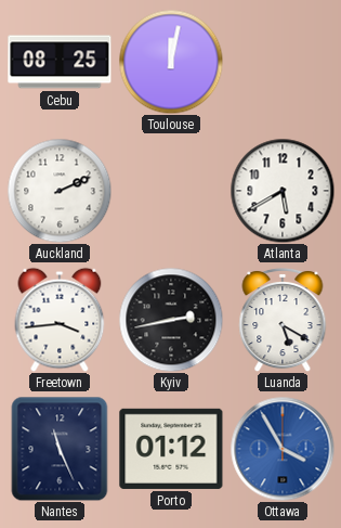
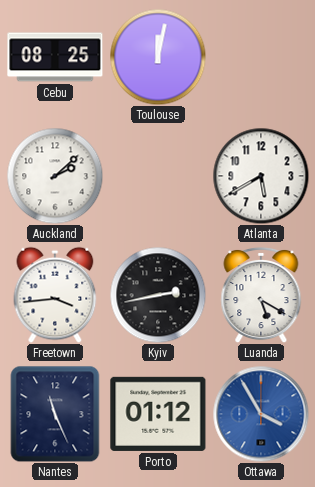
Auckland: 2:11 -> 2:08 (55, 176)
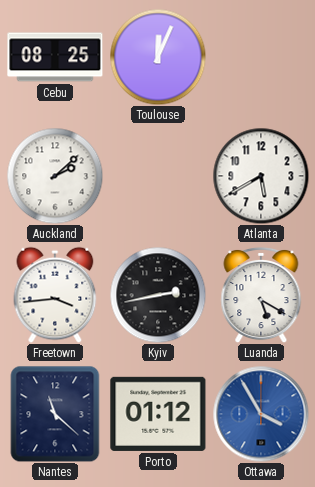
Toulouse: 12:02 -> 12:04 (158, 57)
Nantes: 11:26 -> 11:22 (55, 414)
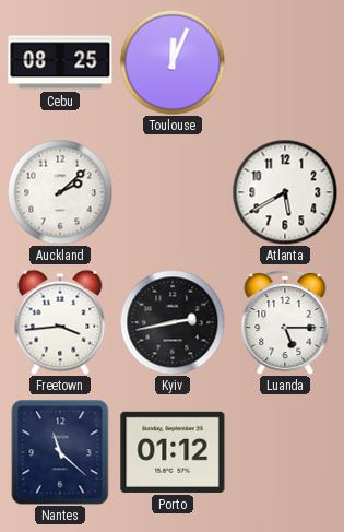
Luanda: 5:20 -> 5:15 (285, 322)
Ottawa: 3:55 -> none (261, 414)
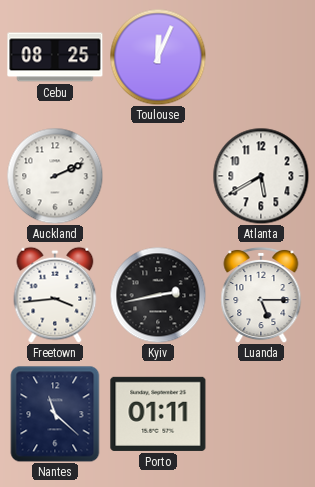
Auckland: 2:08 -> 2:11 (55, 176)
Porto: 01:12 -> 01:11 (158, 414)
